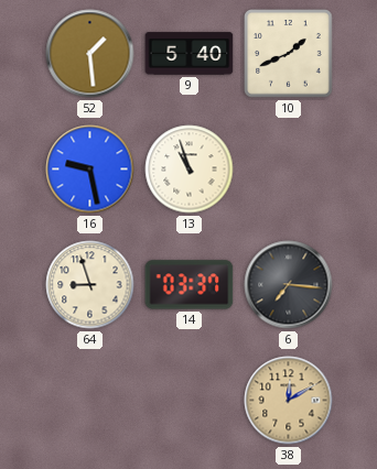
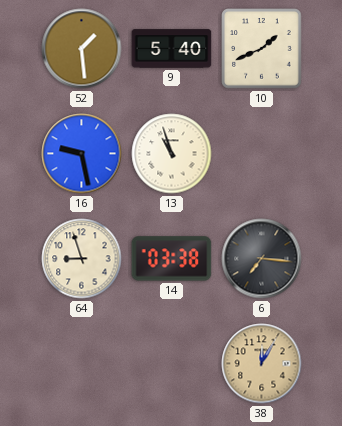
14: 03:37 -> 03:38 (172, 259)
38: 12:10 -> 12:05 (262, 364)
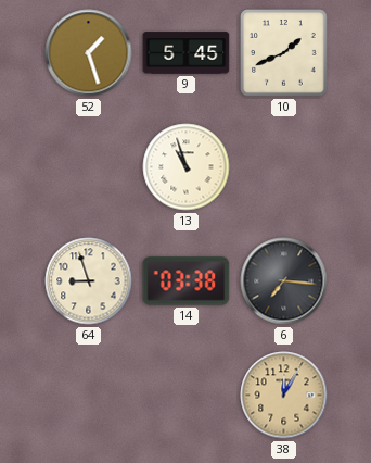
52: 1:29 -> 1:27 (89, 53)
9: 5:40 -> 5:45 (187, 53)
16: 9:28 -> none (82, 154)
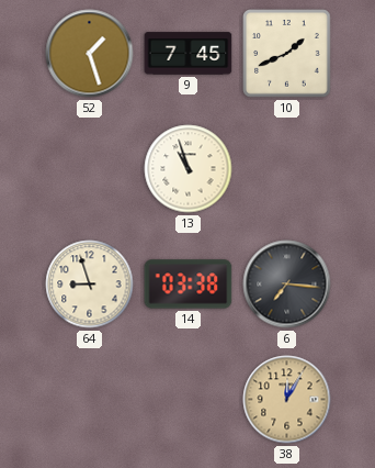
9: 5:45 -> 7:45 (189, 54)
